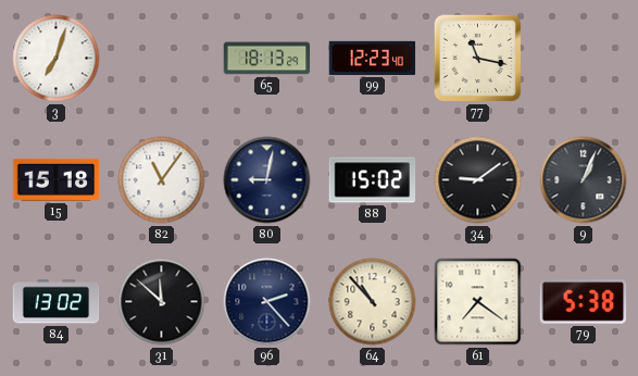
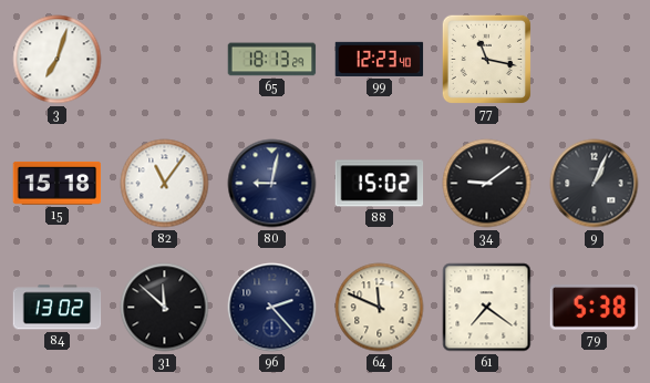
64: 10:53 -> 11:49 (380, 308)
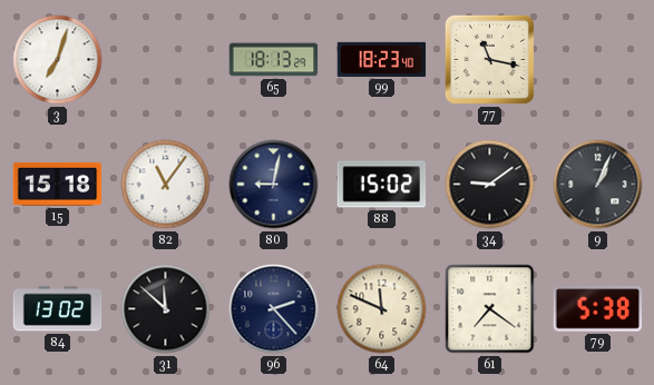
99: 12:23 -> 18:23 (382, 59)
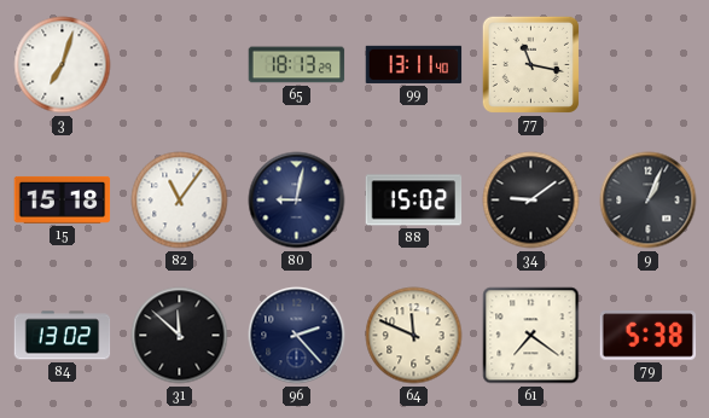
99: 18:23 -> 13:11 (414, 64)
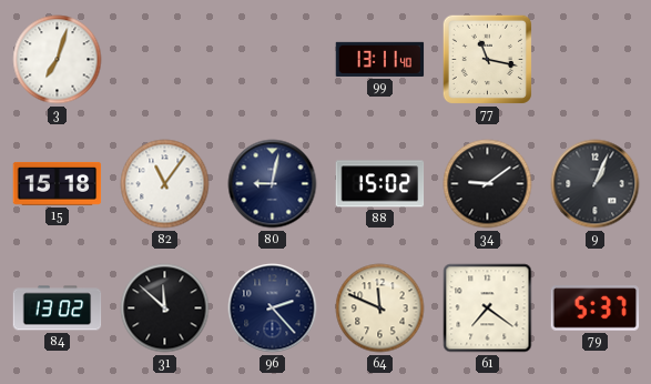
65: 18:13 -> none (297, 65)
79: 5:38 -> 5:37 (596, 309)
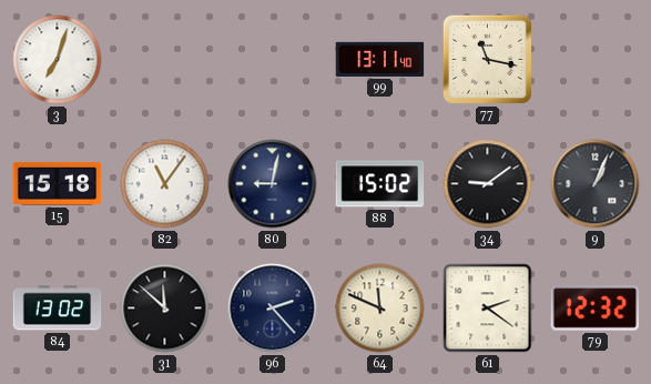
61: 7:21 -> 2:21 (488, 309)
79: 5:37 -> 12:32 (596, 309)
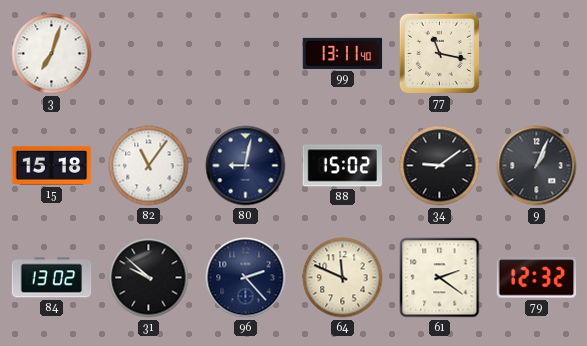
31: 11:52 -> 9:52 (149, 278)
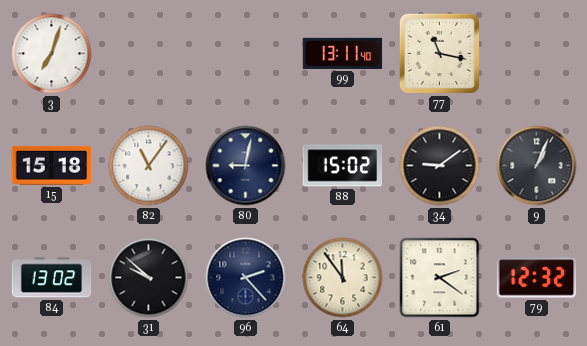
64: 11:49 -> 11:54 (343, 278)
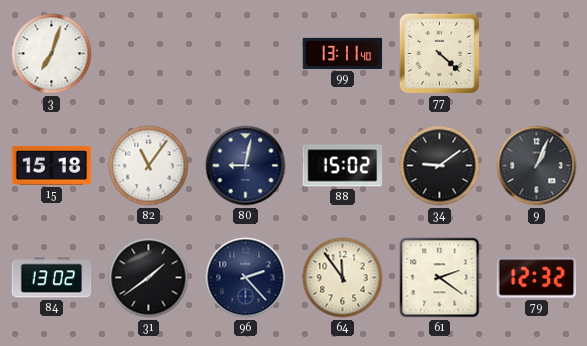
77: 11:17 -> 4:22 (439, 53)
31: 9:52 -> 1:39 (149, 278)
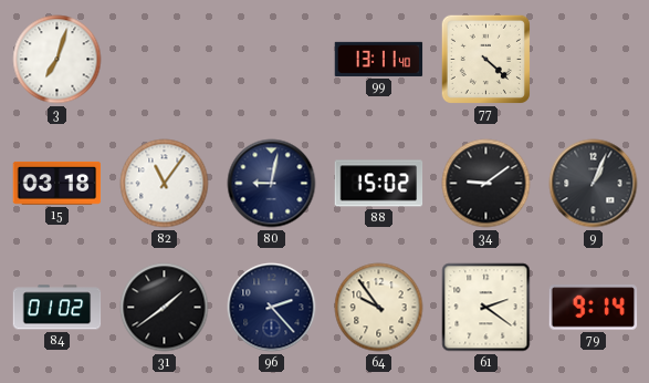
15: 15:18 -> 03:18 (57, 183)
84: 13:02 -> 01:02 (57, 308)
64: 11:54 -> 9:54 (379, 308)
79: 12:32 -> 9:14 (594, 308)
